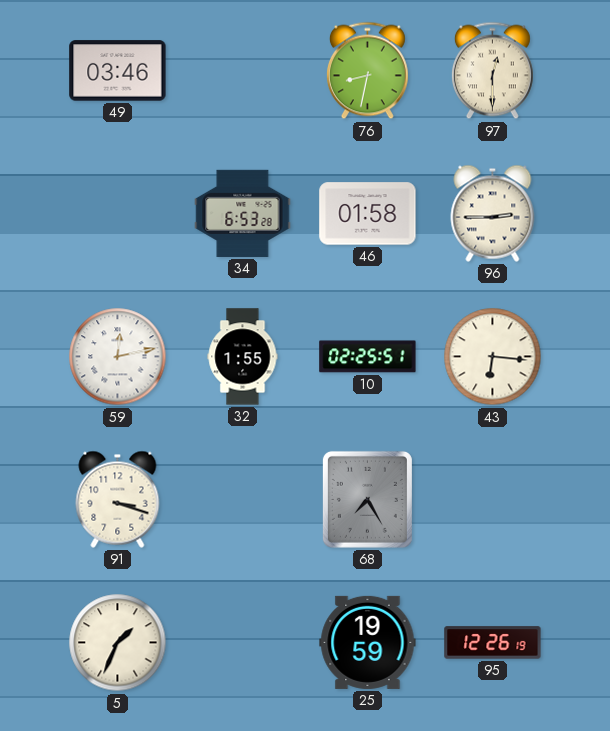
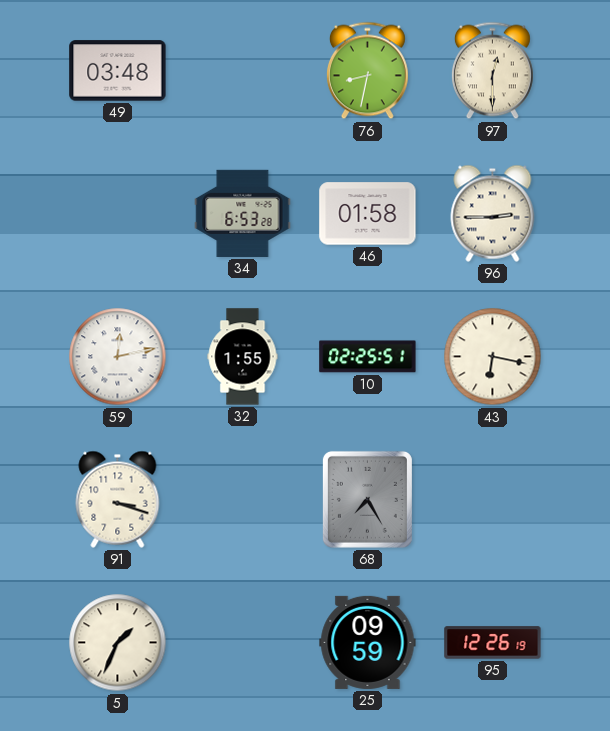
49: 03:46 -> 03:48 (118, 71)
43: 6:16 -> 6:17 (493, 357)
25: 19:59 -> 09:59 (368, 642)
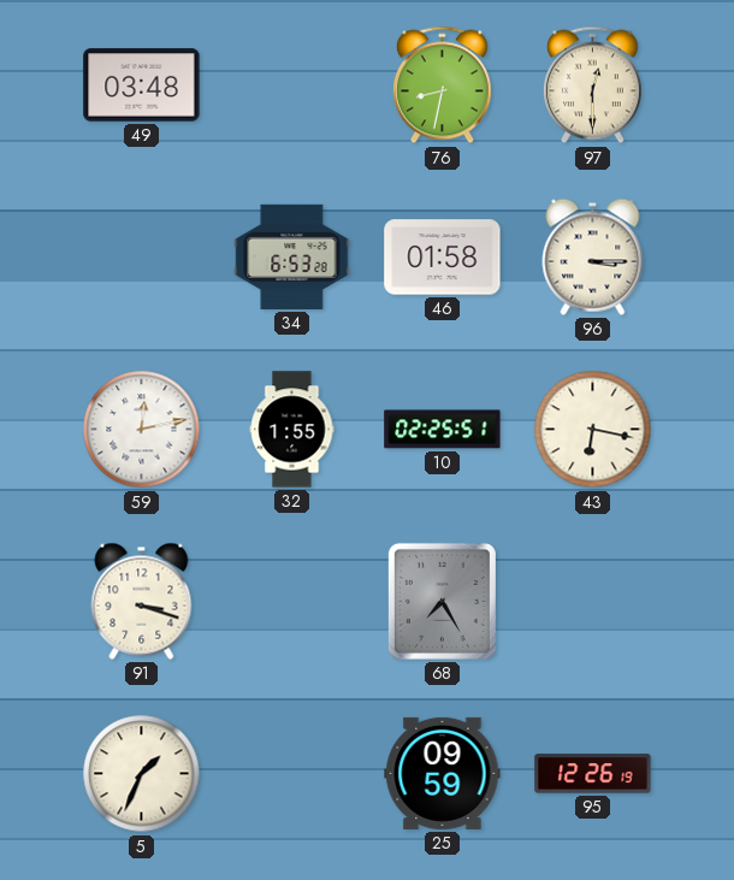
96: 2:45 -> 3:15 (593, 256)
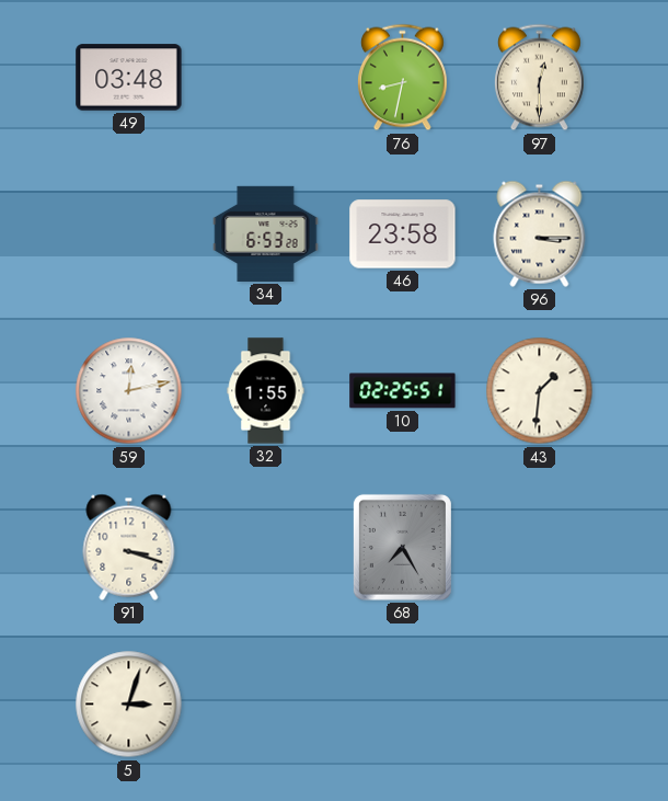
46: 01:58 -> 23:58 (403, 234)
43: 6:17 -> 1:31 (540, 391)
5: 1:34 -> 3:03 (129, 705)
25: 09:59 -> none (443, 773)
95: 12:26 -> none (593, 774)
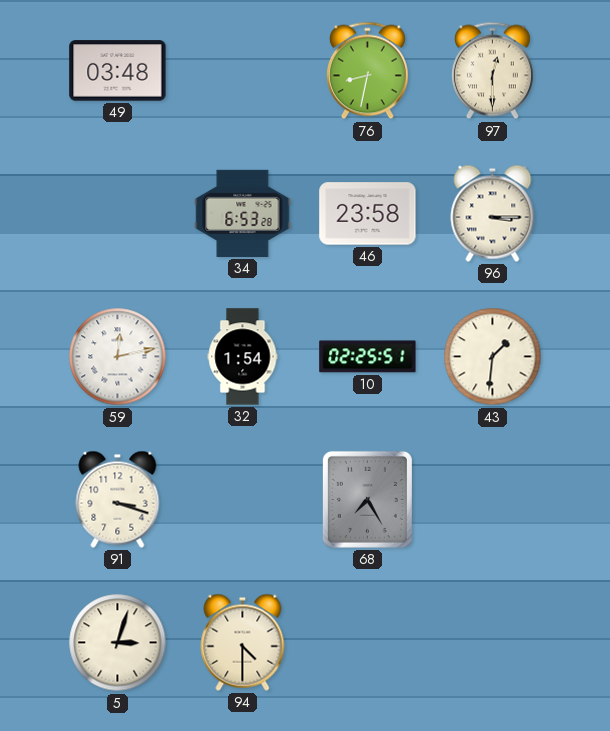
32: 1:55 -> 1:54 (243, 357)
94: none -> 4:30 (243, 642)
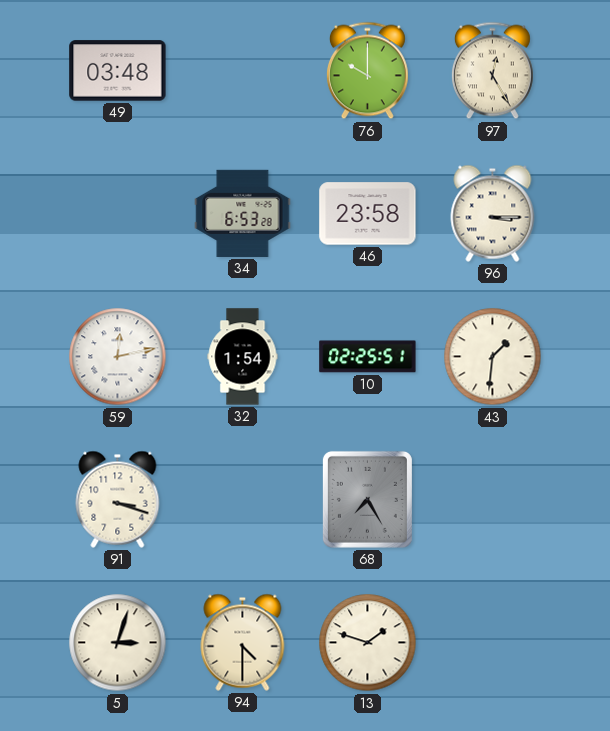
76: 8:32 -> 10:00 (367, 71)
97: 12:30 -> 12:25 (492, 71)
13: none -> 1:48 (368, 643)
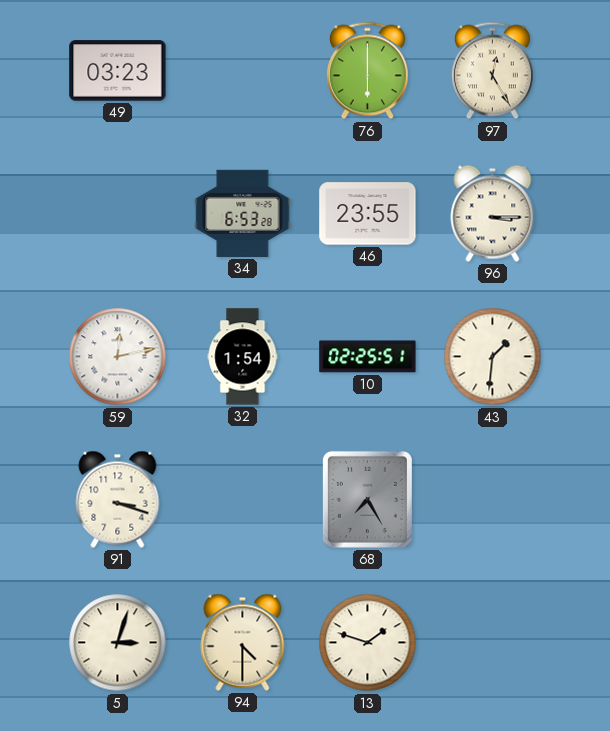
49: 03:48 -> 03:23 (118, 71)
76: 10:00 -> 6:00 (367, 71)
46: 23:58 -> 23:55 (368, 214)
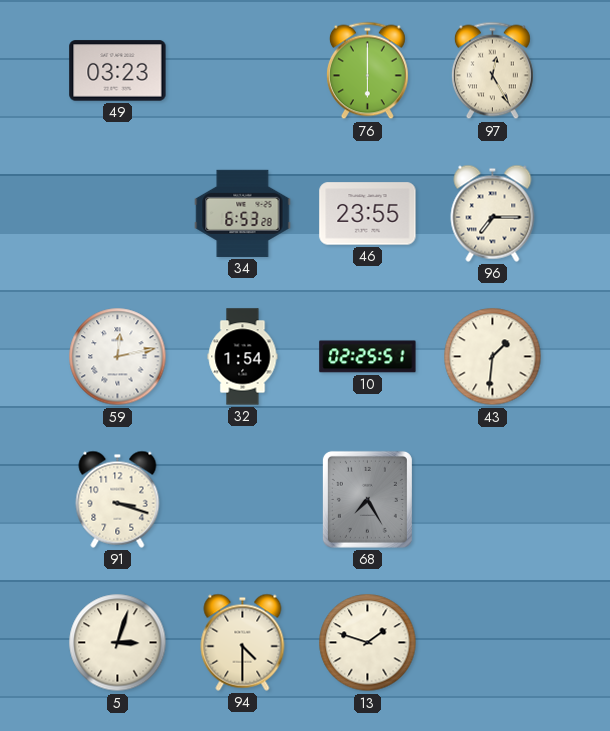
96: 3:15 -> 7:15 (493, 213)
